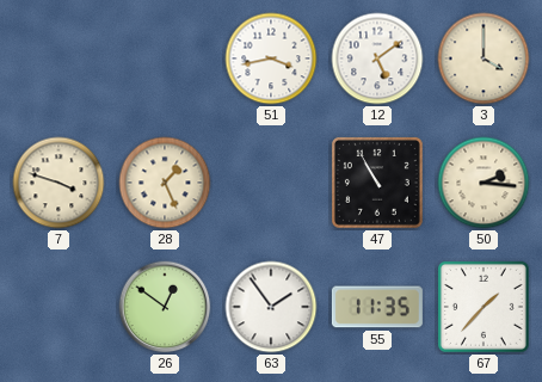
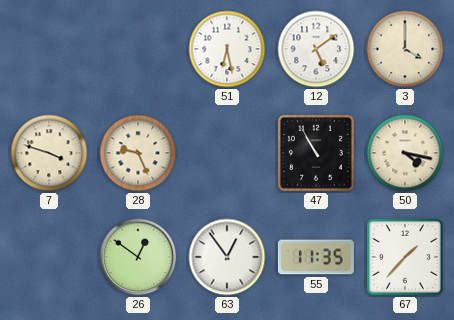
51: 3:43 -> 6:28 (227, 49)
28: 1:26 -> 9:26 (138, 153)
50: 2:16 -> 4:17 (405, 153)
63: 1:54 -> 12:54 (227, 257)
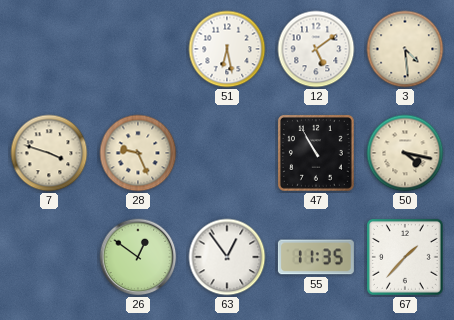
3: 4:00 -> 4:29 (405, 49)
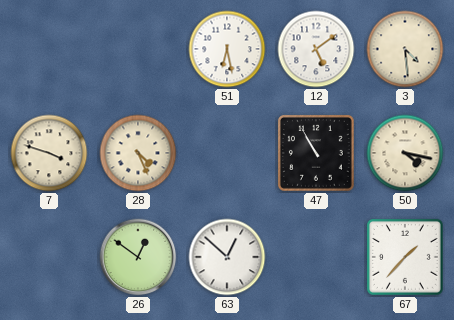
28: 9:26 -> 4:26 (138, 153)
63: 12:54 -> 12:52 (227, 257)
55: 11:35 -> none (316, 257)
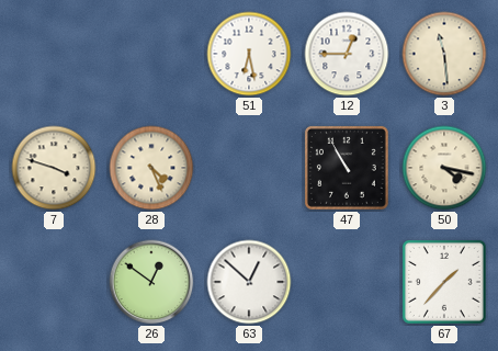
12: 5:09 -> 12:45 (347, 54)
3: 4:29 -> 11:29 (444, 54)
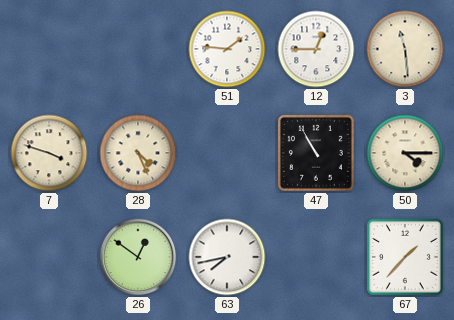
51: 6:28 -> 1:46 (227, 49)
50: 4:17 -> 4:15 (405, 153)
63: 12:52 -> 7:43 (227, 257)
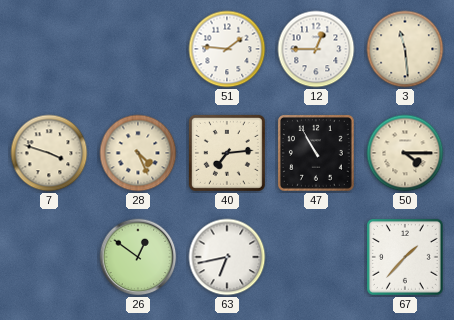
40: none -> 7:14 (227, 153)
63: 7:43 -> 6:43 (227, 257)
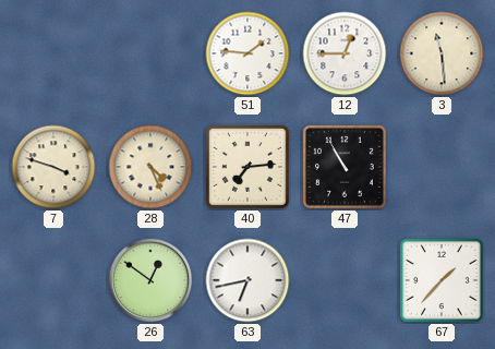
50: 4:15 -> none (405, 153)
